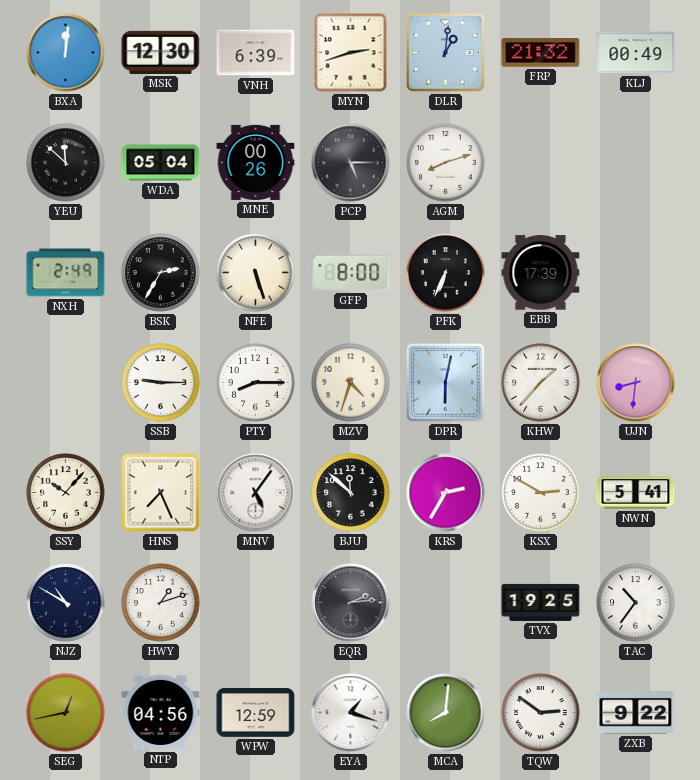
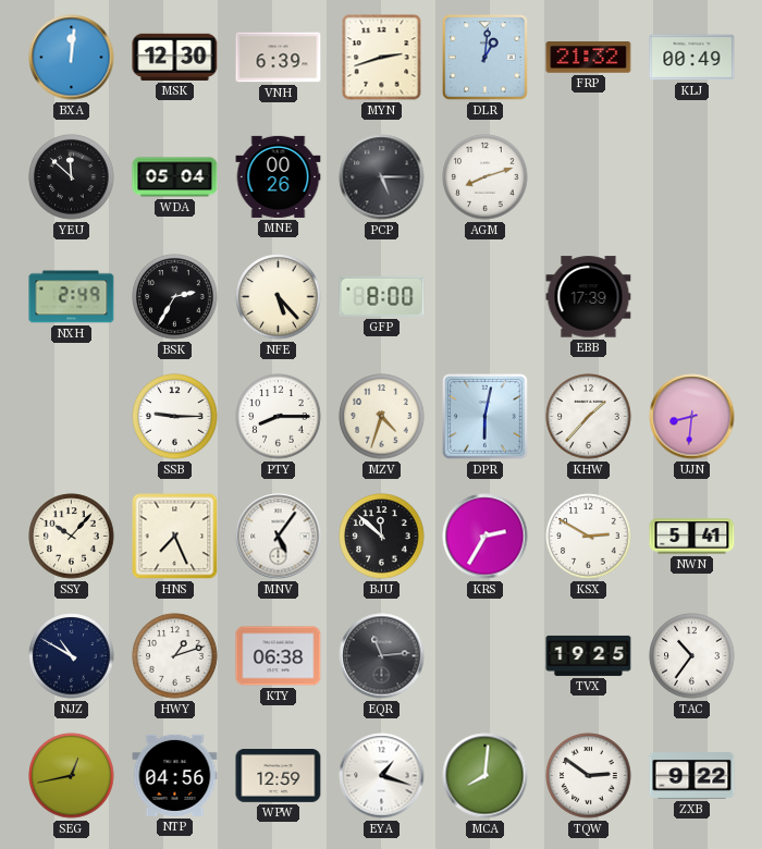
NFE: 5:27 -> 5:23 (279, 297)
PFK: 6:34 -> none (446, 273)
KTY: none -> 06:38 (279, 656)
EQR: 2:14 -> 11:14 (382, 656)
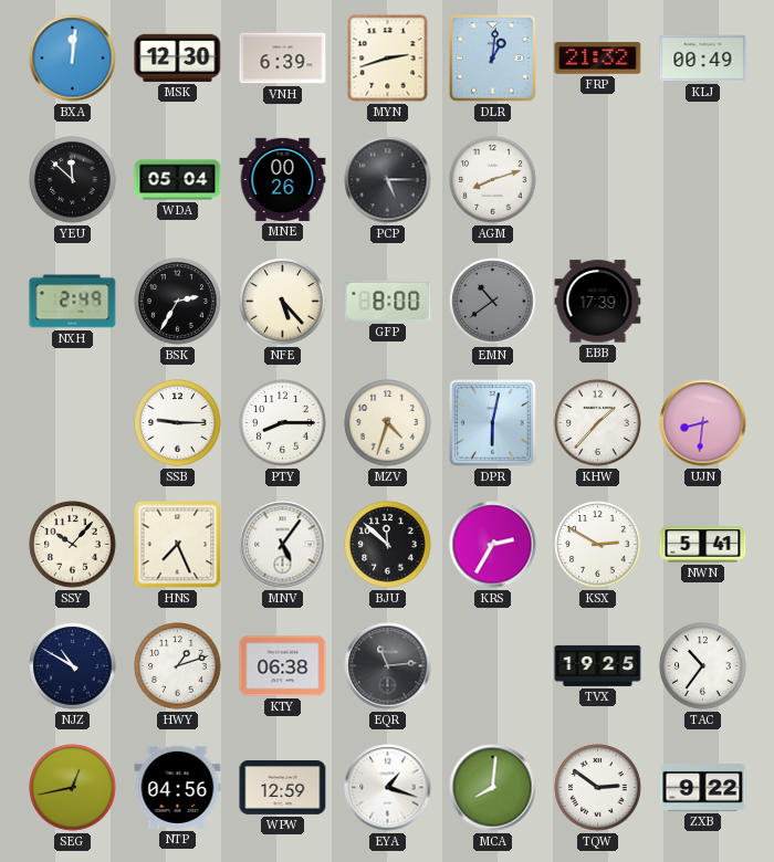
EMN: none -> 10:39 (493, 302)
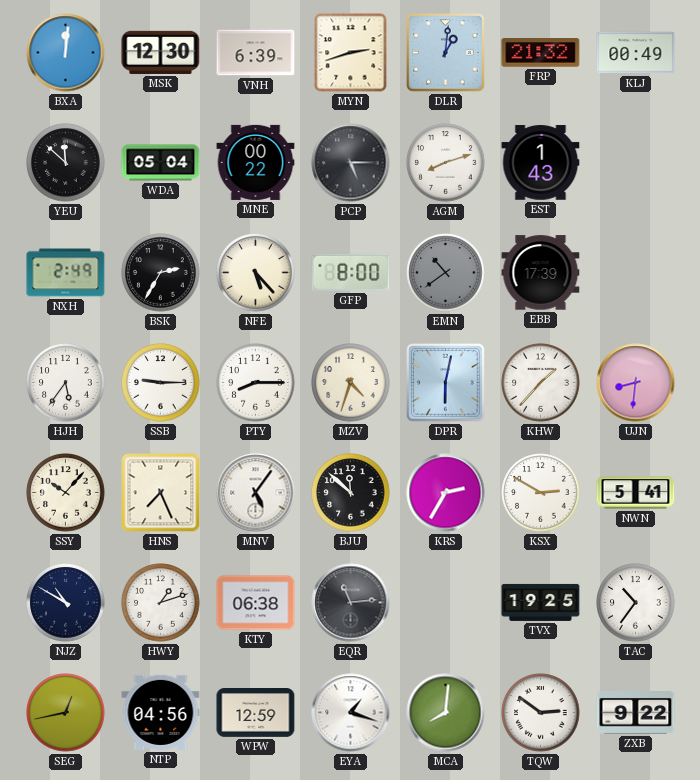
MNE: 00:26 -> 00:22 (256, 162)
EST: none -> 1:43 (541, 163)
HJH: none -> 5:36 (66, 383)
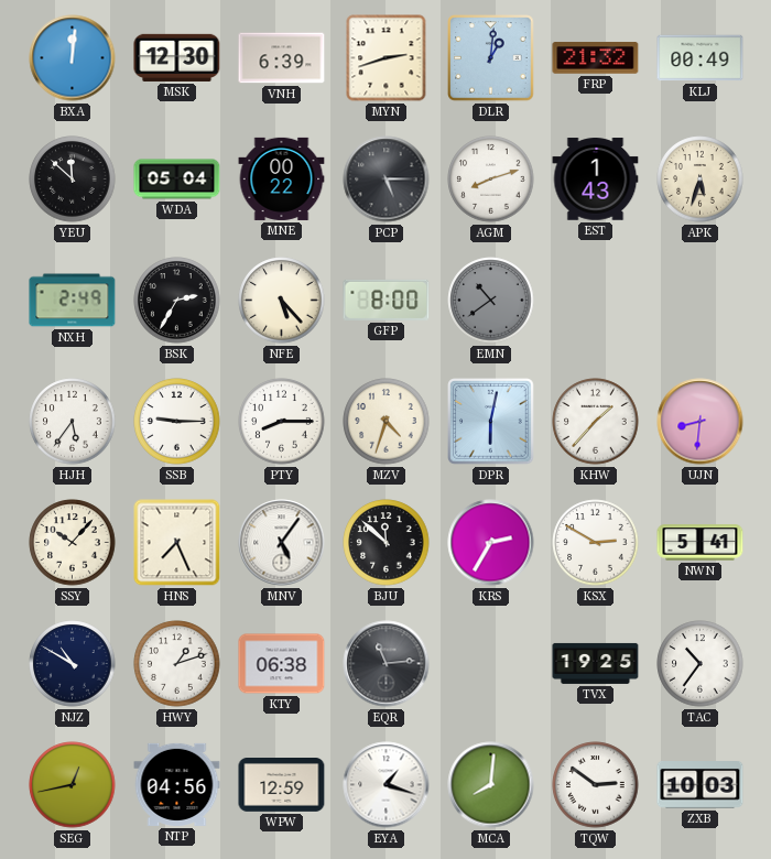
APK: none -> 5:33 (701, 180)
EBB: 17:39 -> none (541, 273)
ZXB: 9:22 -> 10:03 (701, 785)
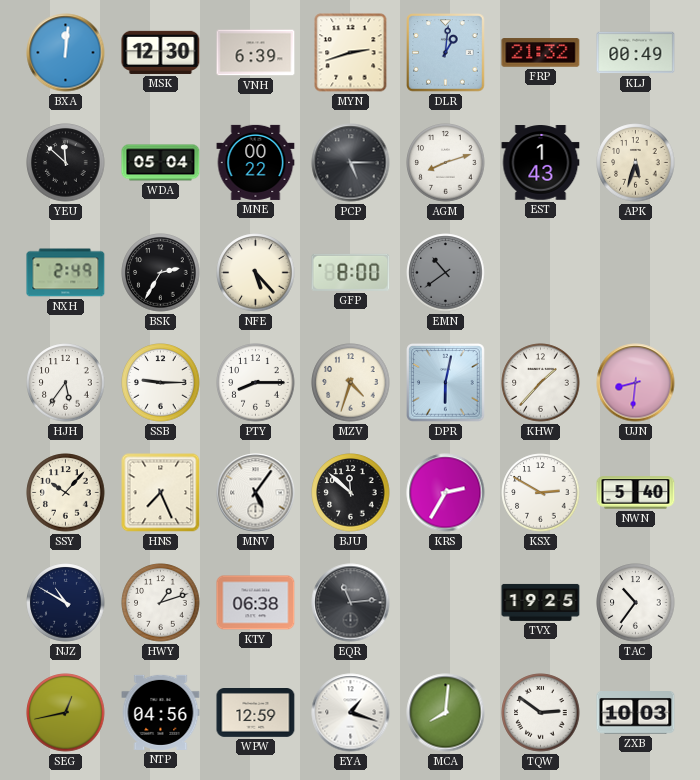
NWN: 5:41 -> 5:40 (636, 493)
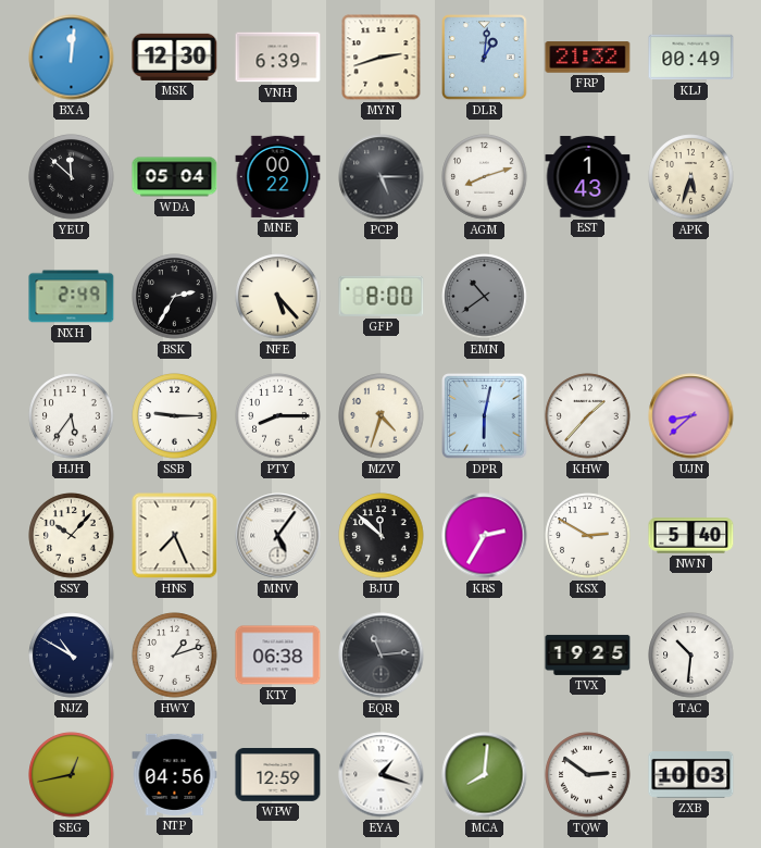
UJN: 8:31 -> 8:38 (691, 416)
TAC: 10:36 -> 10:31 (691, 656)
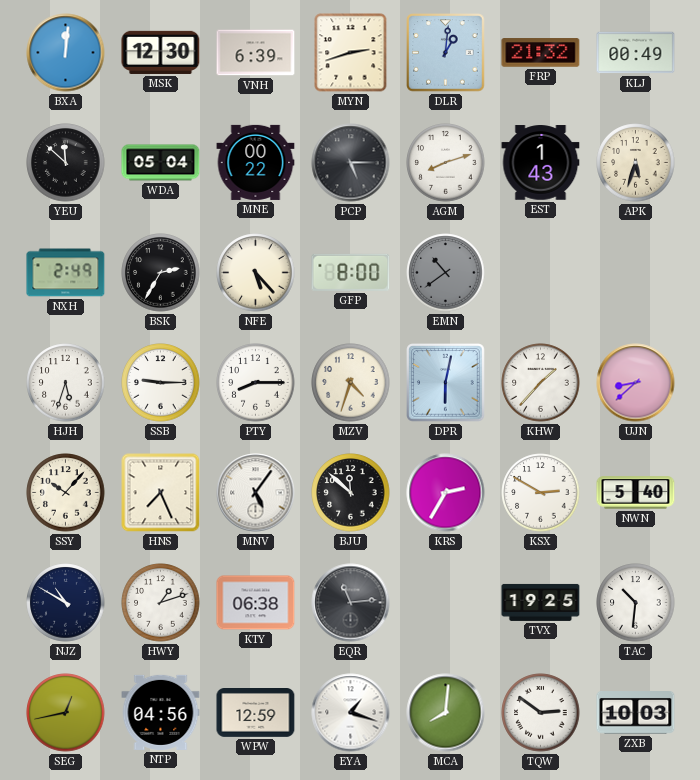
HJH: 5:36 -> 5:33 (66, 383)
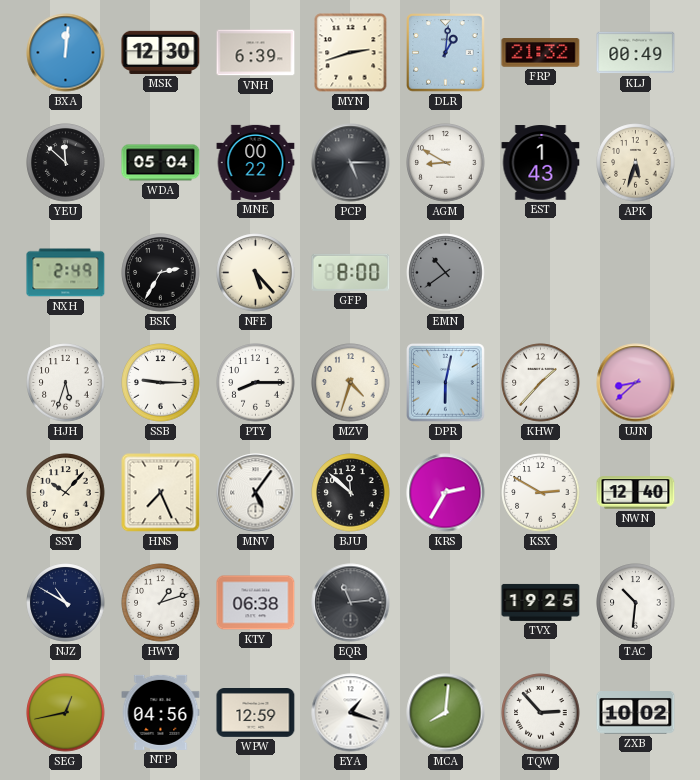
AGM: 8:12 -> 8:50 (446, 163)
NWN: 5:40 -> 12:40 (636, 493)
TQW: 2:51 -> 2:53 (541, 713)
ZXB: 10:03 -> 10:02 (636, 713)
